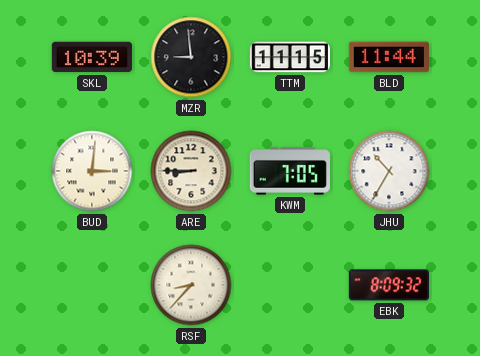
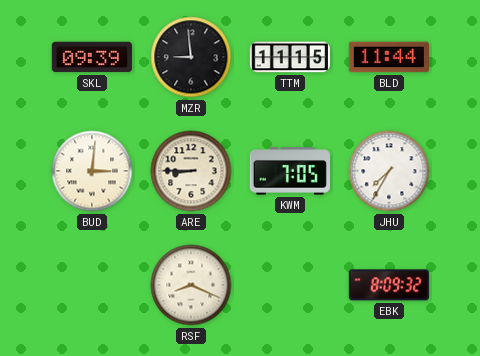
SKL: 10:39 -> 09:39 (92, 57)
JHU: 10:35 -> 7:35 (389, 171)
RSF: 8:37 -> 8:19 (191, 285)
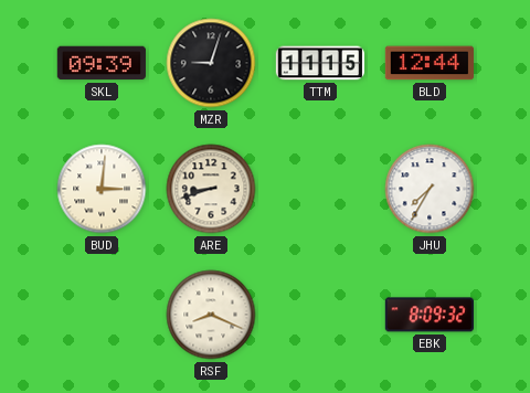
MZR: 8:59 -> 9:03 (211, 63)
BLD: 11:44 -> 12:44 (430, 63)
ARE: 8:45 -> 8:42 (211, 189)
KWM: 7:05 -> none (290, 171)
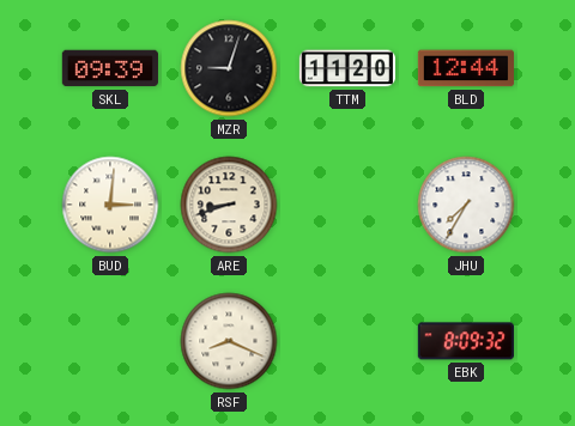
TTM: 11:15 -> 11:20 (346, 68)
